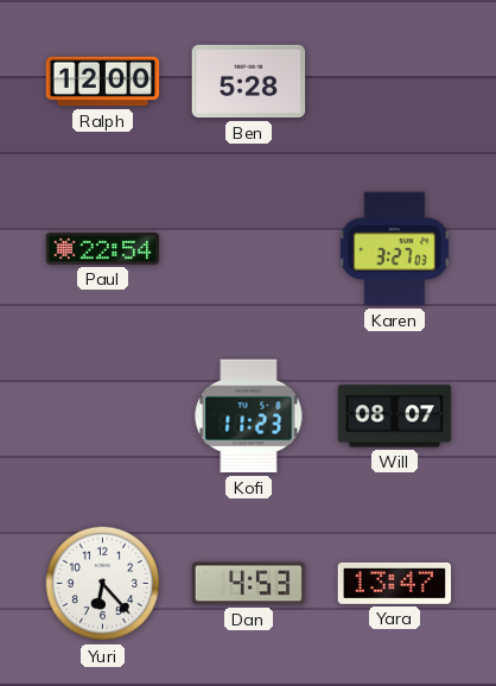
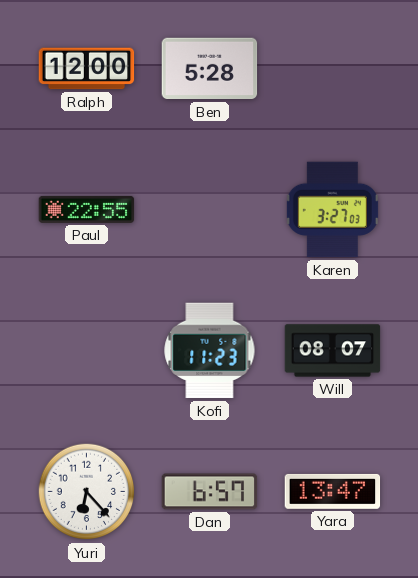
Paul: 22:54 -> 22:55 (87, 209)
Dan: 4:53 -> 6:57 (210, 492)
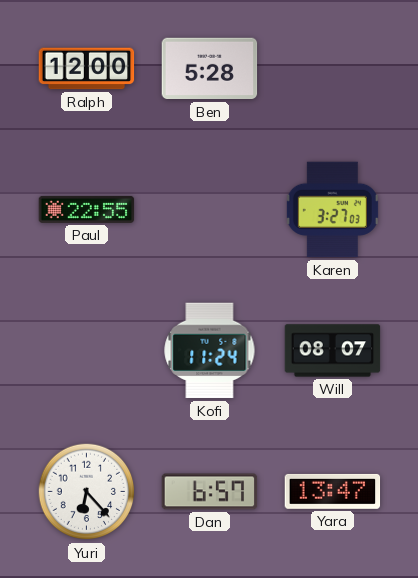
Kofi: 11:23 -> 11:24 (210, 351)
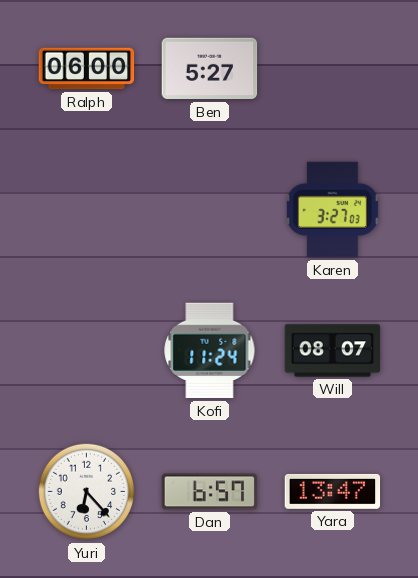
Ralph: 12:00 -> 06:00 (87, 69)
Ben: 5:28 -> 5:27 (210, 69)
Paul: 22:55 -> none (87, 209)
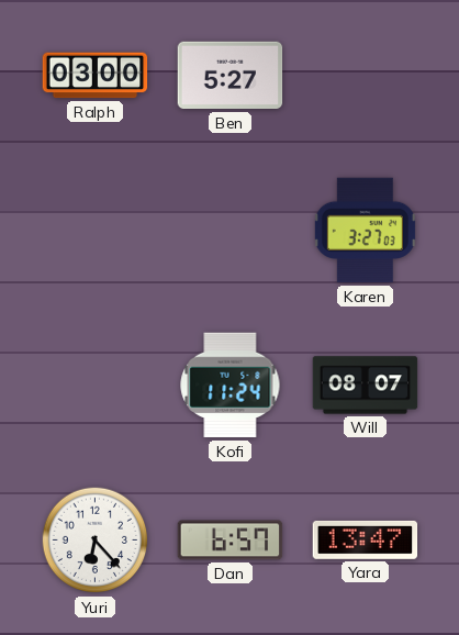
Ralph: 06:00 -> 03:00 (96, 76)
